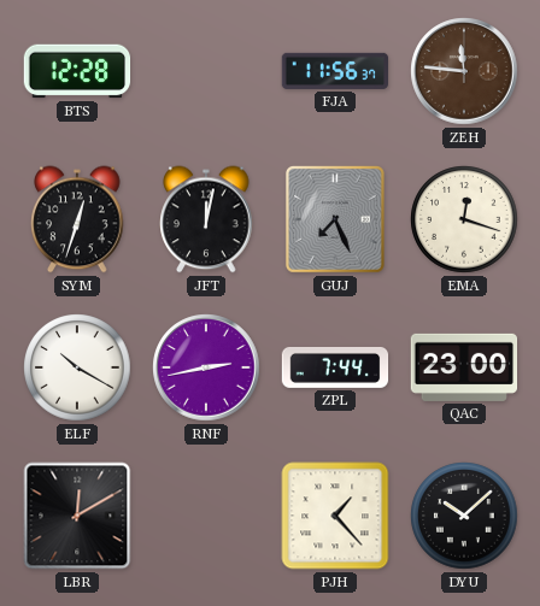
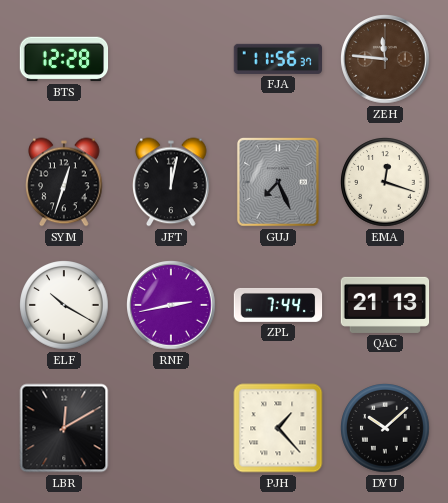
QAC: 23:00 -> 21:13 (385, 305)
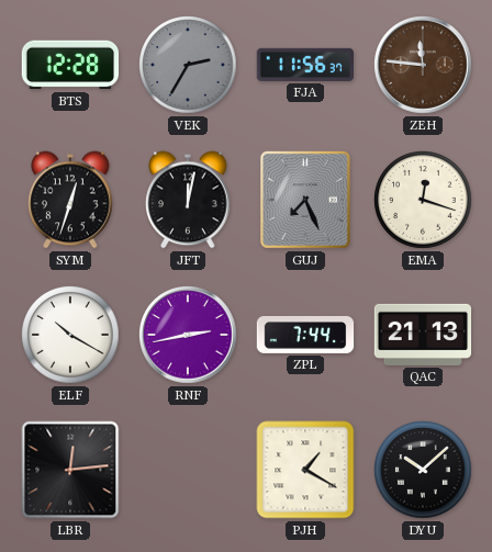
VEK: none -> 2:35 (188, 65)
LBR: 12:10 -> 12:14 (70, 470)
PJH: 1:23 -> 1:20 (305, 470)
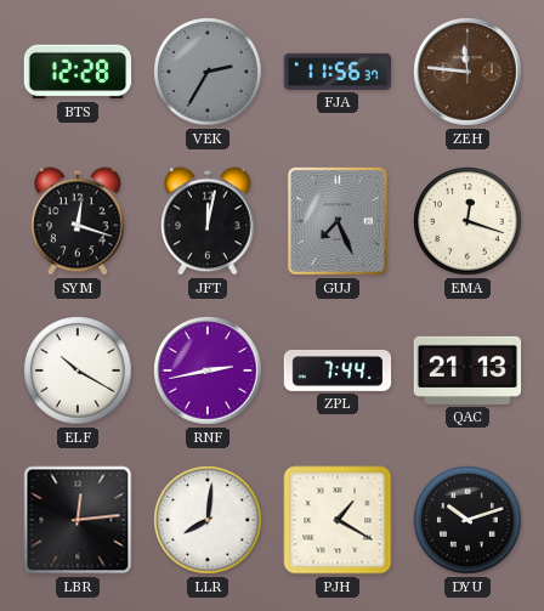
SYM: 12:33 -> 12:18 (78, 221)
LLR: none -> 8:01 (208, 520)
DYU: 10:08 -> 10:12 (467, 520)
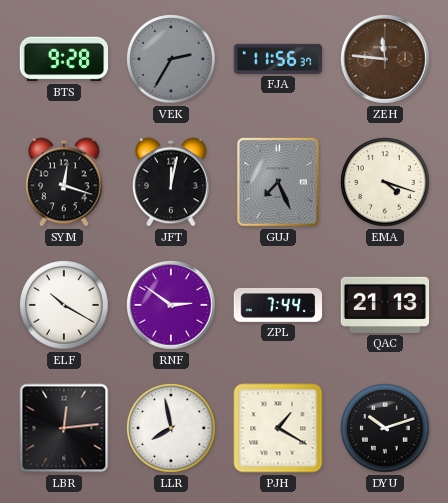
BTS: 12:28 -> 9:28 (64, 59)
EMA: 12:18 -> 4:18 (385, 182)
RNF: 2:43 -> 2:51 (171, 305)
LLR: 8:01 -> 7:58 (171, 428)
